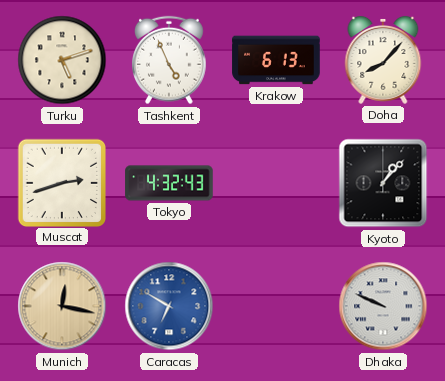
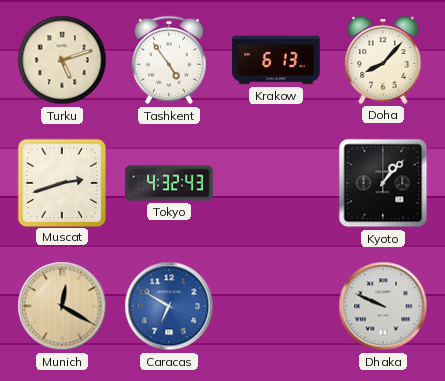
Tashkent: 4:56 -> 4:54 (170, 60)
Munich: 12:17 -> 12:20 (62, 306)
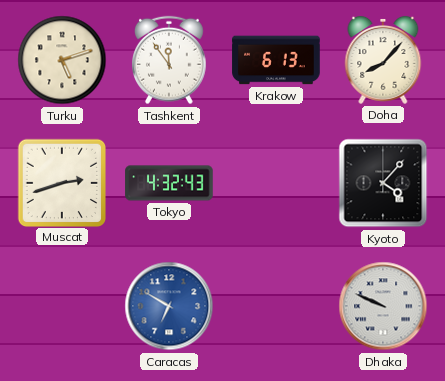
Tashkent: 4:54 -> 11:54 (170, 60)
Kyoto: 1:07 -> 4:07 (383, 183)
Munich: 12:20 -> none (62, 306)
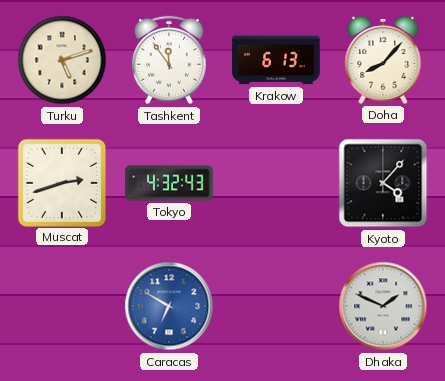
Dhaka: 9:49 -> 1:49 (383, 306)
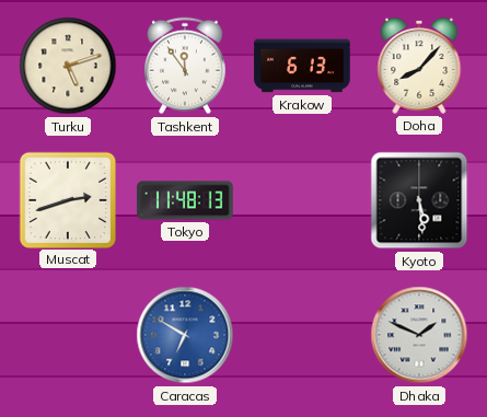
Tokyo: 4:32 -> 11:48 (185, 200)
Kyoto: 4:07 -> 5:29 (419, 200)
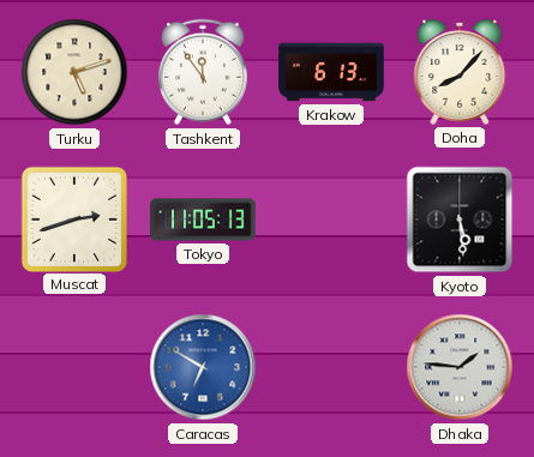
Tokyo: 11:48 -> 11:05 (203, 220)
Dhaka: 1:49 -> 1:46 (460, 367)
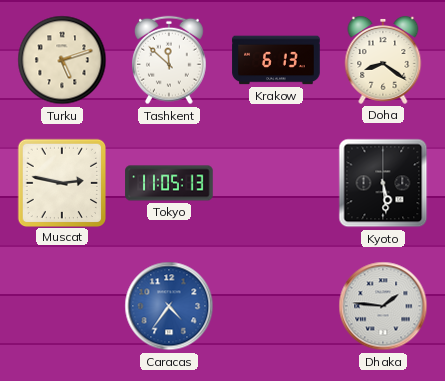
Tashkent: 11:54 -> 11:52 (170, 60)
Doha: 8:07 -> 8:21 (383, 60)
Muscat: 2:42 -> 2:47 (61, 182)
Caracas: 6:50 -> 4:36 (169, 306)
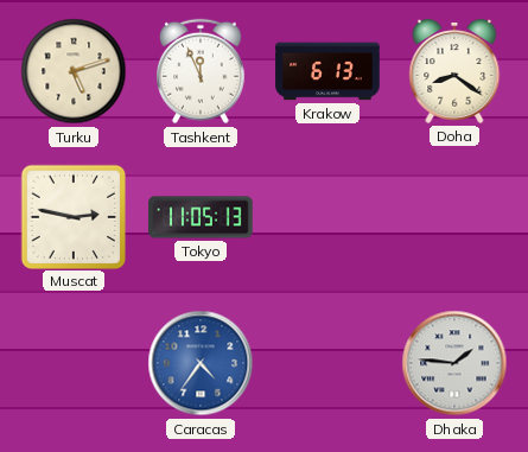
Tashkent: 11:52 -> 11:56 (202, 71)
Kyoto: 5:29 -> none (383, 183)
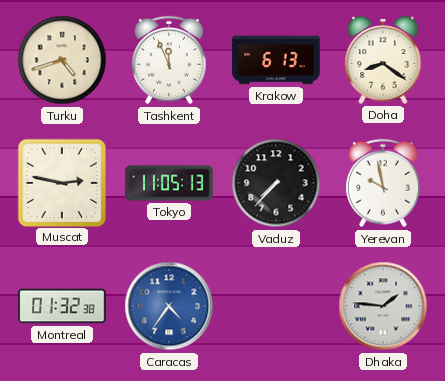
Turku: 5:12 -> 4:42 (62, 60)
Vaduz: none -> 7:37 (276, 183)
Yerevan: none -> 9:58 (384, 183)
Montreal: none -> 01:32 (62, 306)
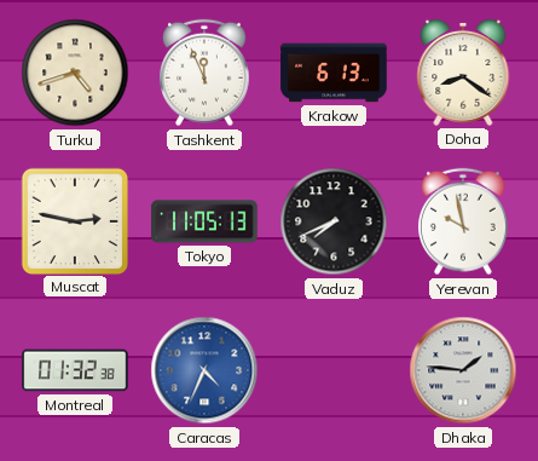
Vaduz: 7:37 -> 7:41 (334, 221)
Caracas: 4:36 -> 4:34 (204, 370)
